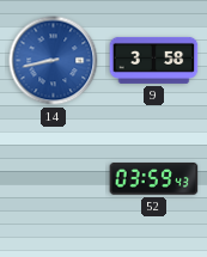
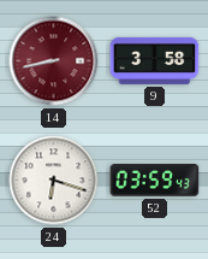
14 dial: blue -> burgundy (54, 61)
24: none -> 6:18 (54, 181)
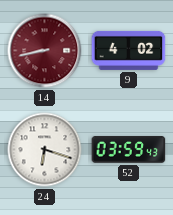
9: 3:58 -> 4:02 (129, 50)
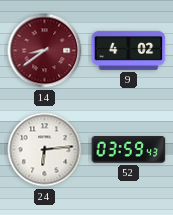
14: 8:43 -> 8:39 (45, 51)
24: 6:18 -> 6:14 (45, 150)
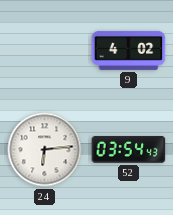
14: 8:39 -> none (45, 51)
52: 03:59 -> 03:54 (129, 150)
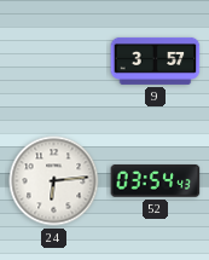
9: 4:02 -> 3:57 (156, 60)
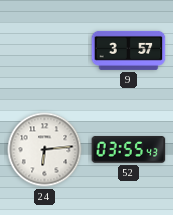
52: 03:54 -> 03:55 (129, 150)
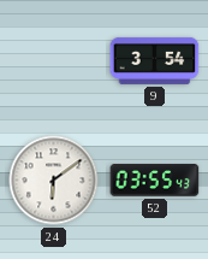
9: 3:57 -> 3:54 (155, 60)
24: 6:14 -> 6:09 (54, 181)
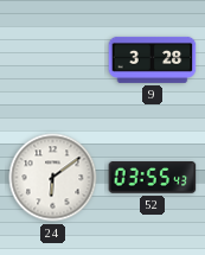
9: 3:54 -> 3:28 (153, 59)
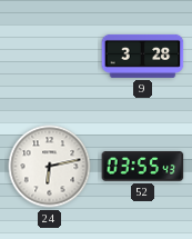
24: 6:09 -> 6:13 (50, 167)
